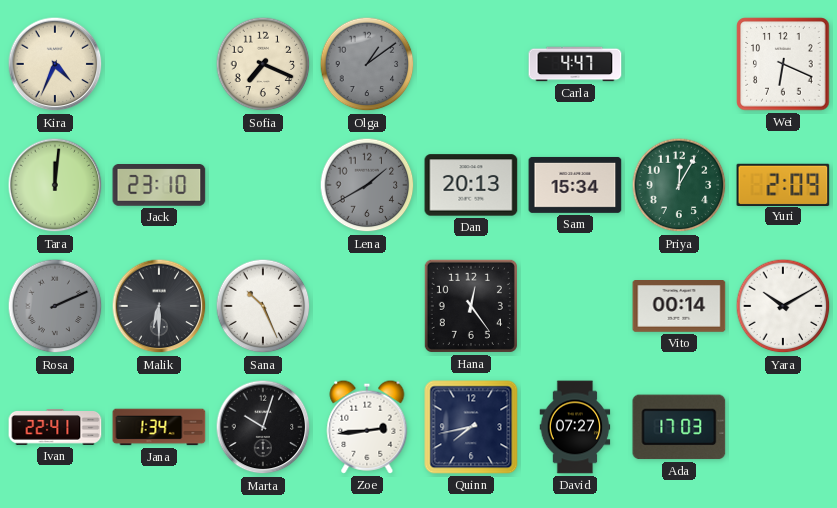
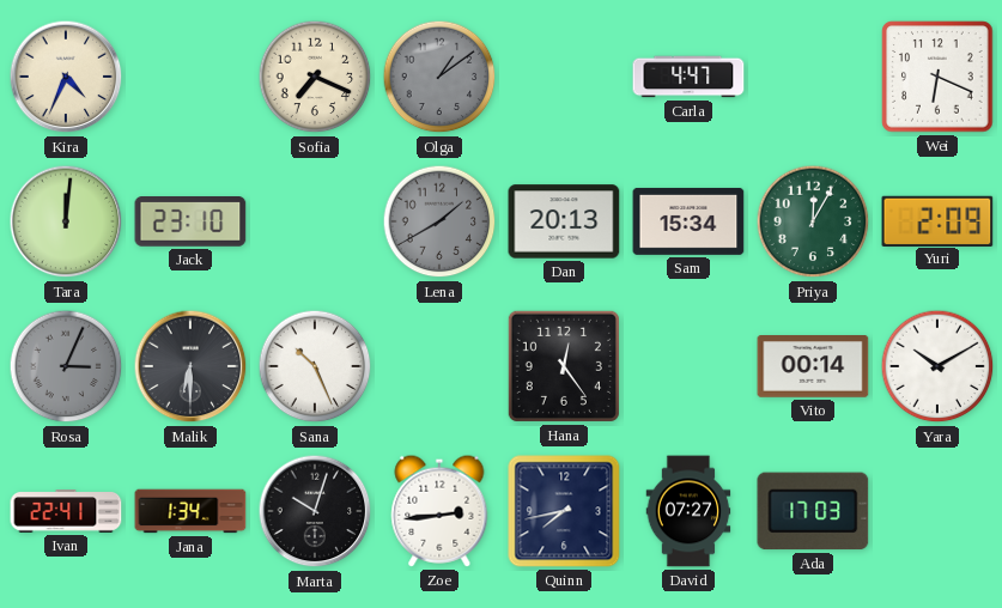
Rosa: 2:11 -> 3:04 (66, 366)
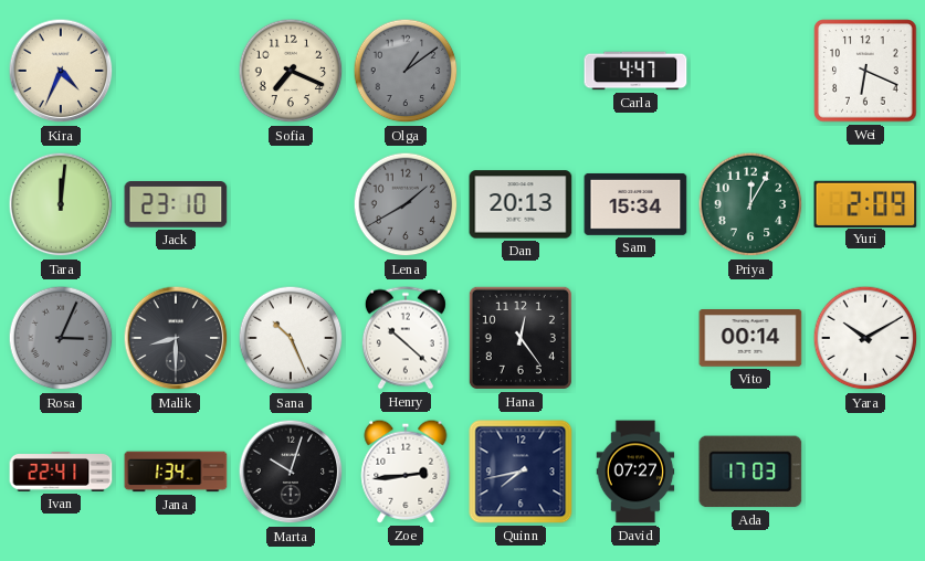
Malik: 6:30 -> 8:30 (176, 338)
Henry: none -> 10:22 (406, 338)
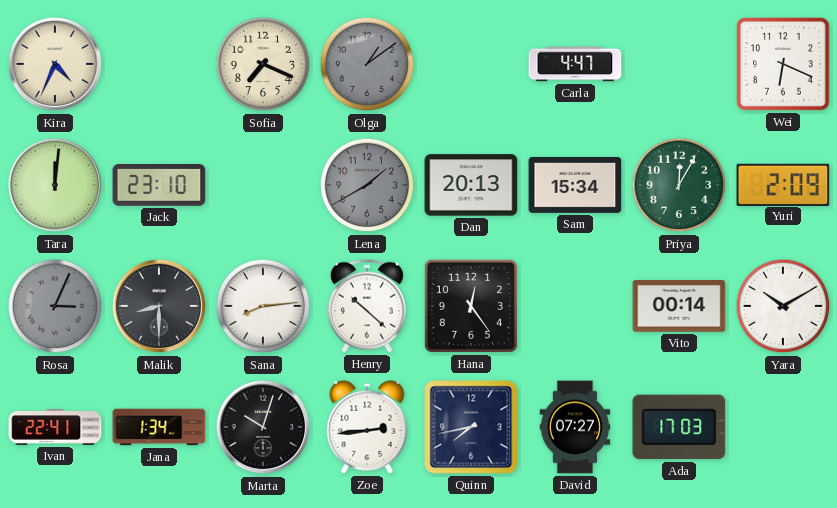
Sana: 10:26 -> 8:14 (263, 306)
